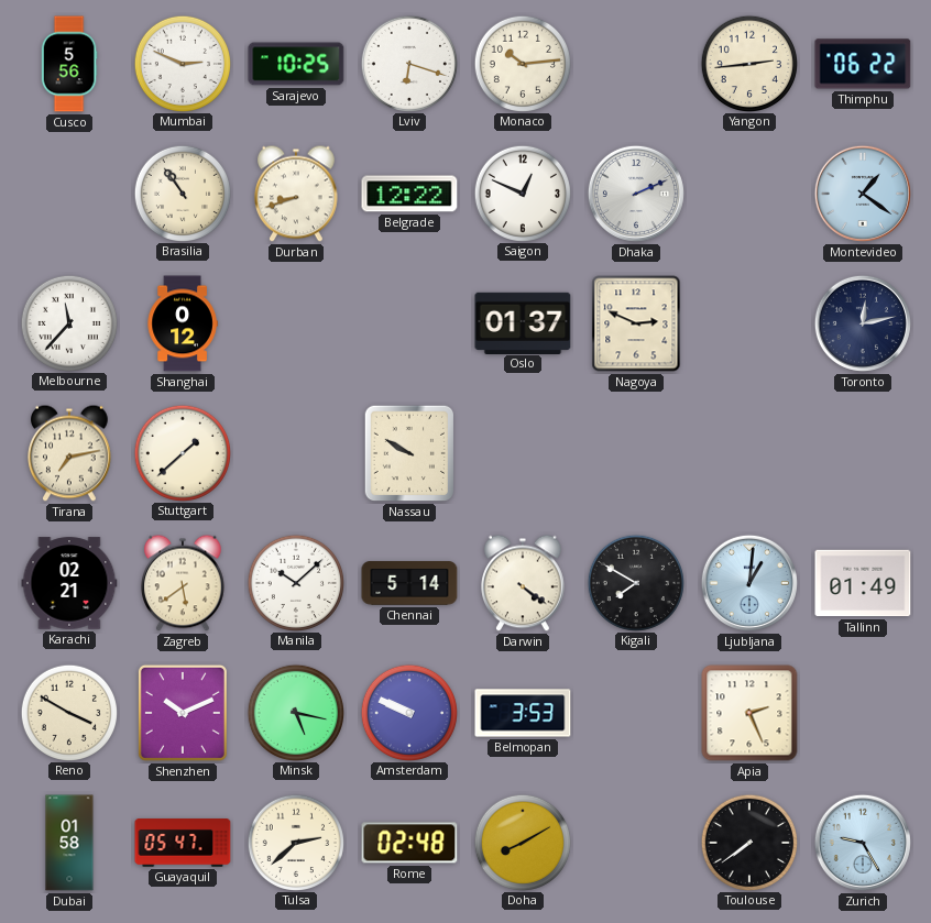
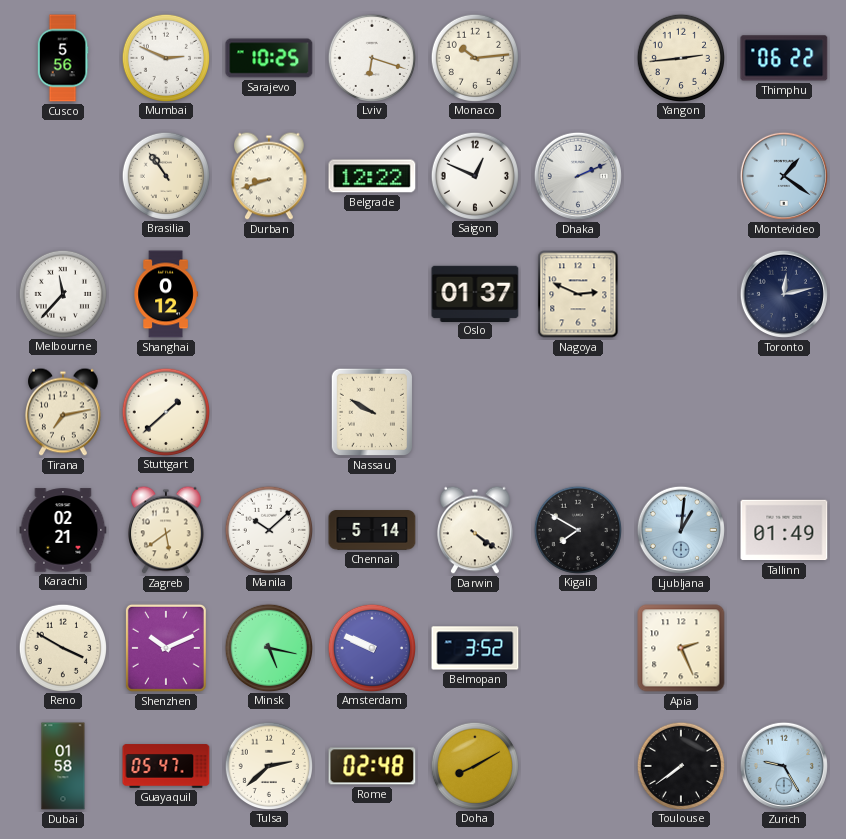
Belmopan: 3:53 -> 3:52 (475, 648)
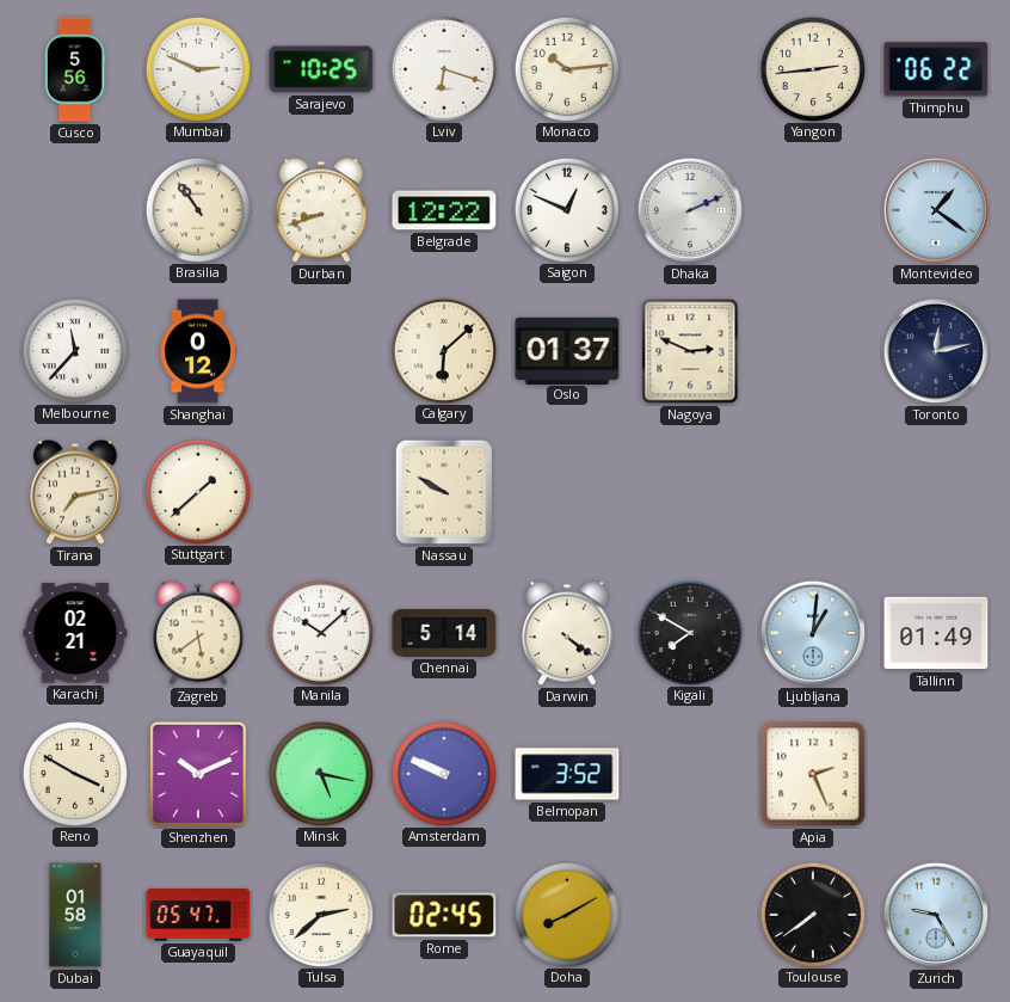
Calgary: none -> 6:08 (443, 350)
Rome: 02:48 -> 02:45 (444, 915)
